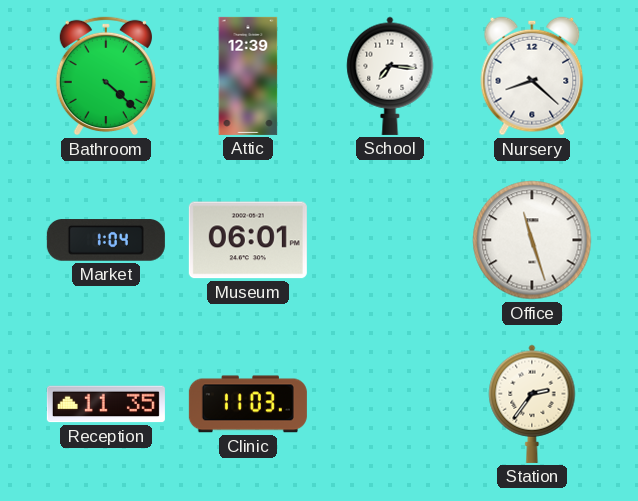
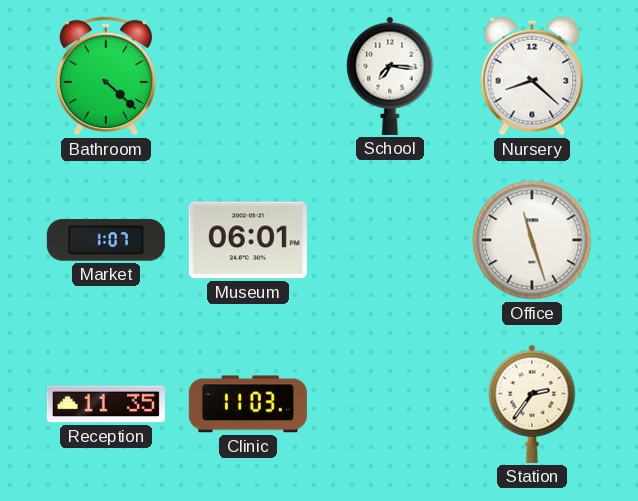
Attic: 12:39 -> none (248, 76)
Market: 1:04 -> 1:07 (106, 240)
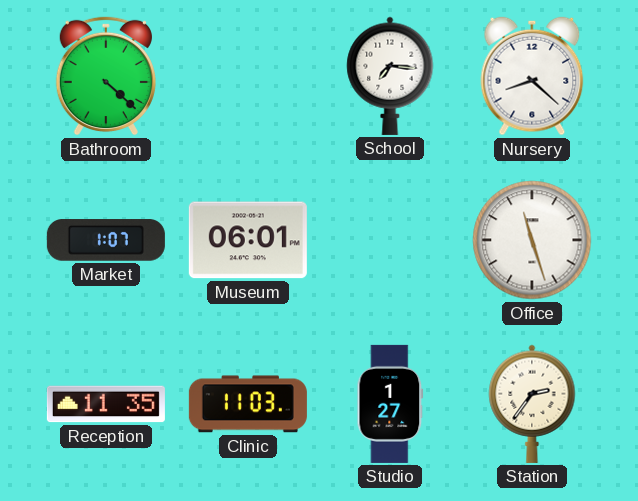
Studio: none -> 1:27 (390, 404)
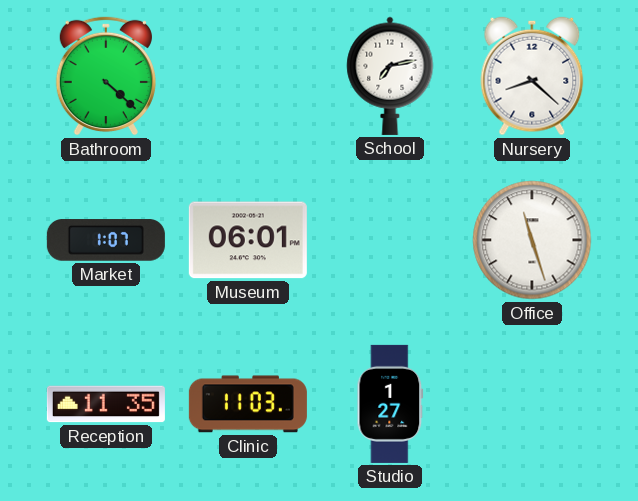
School: 7:16 -> 7:13 (390, 76)
Station: 2:36 -> none (532, 404)
